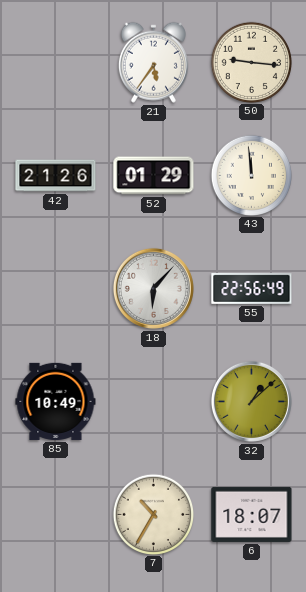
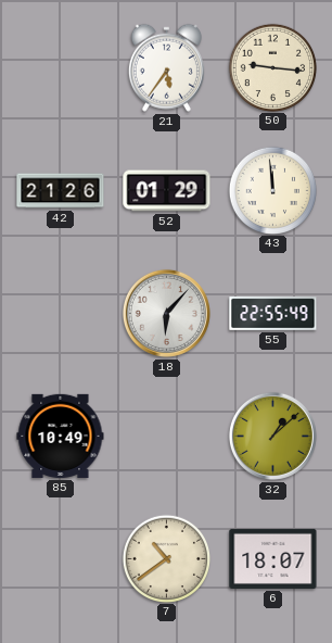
55: 22:56 -> 22:55 (273, 314)
7: 10:35 -> 10:39 (166, 558)
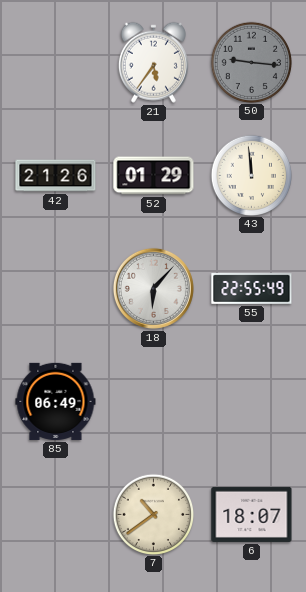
50 dial: cream -> grey (251, 62)
85: 10:49 -> 06:49 (56, 401)
32: 1:08 -> none (272, 436)
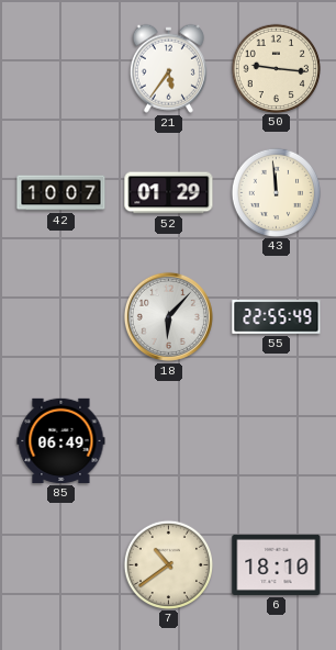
50 dial: grey -> cream (276, 68)
42: 21:26 -> 10:07 (61, 193)
6: 18:07 -> 18:10 (277, 564)
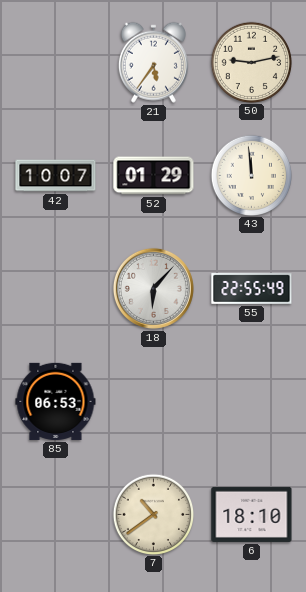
50: 9:16 -> 9:13 (251, 62)
85: 06:49 -> 06:53 (56, 401)
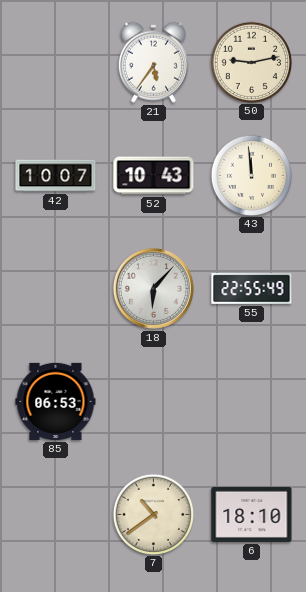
52: 01:29 -> 10:43 (154, 176)
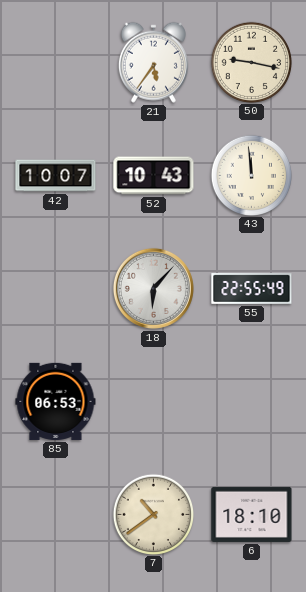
50: 9:13 -> 9:17 (251, 62)
